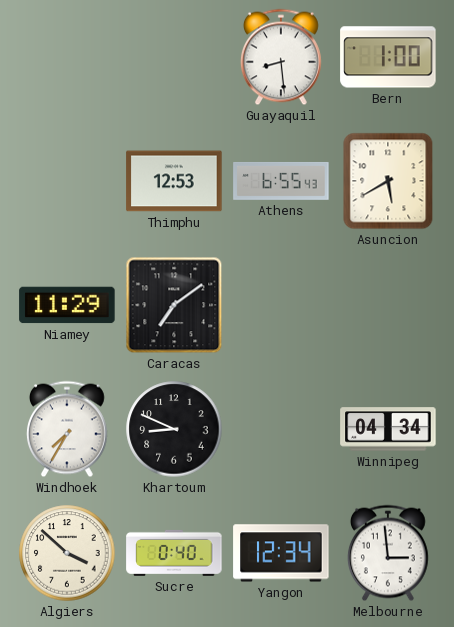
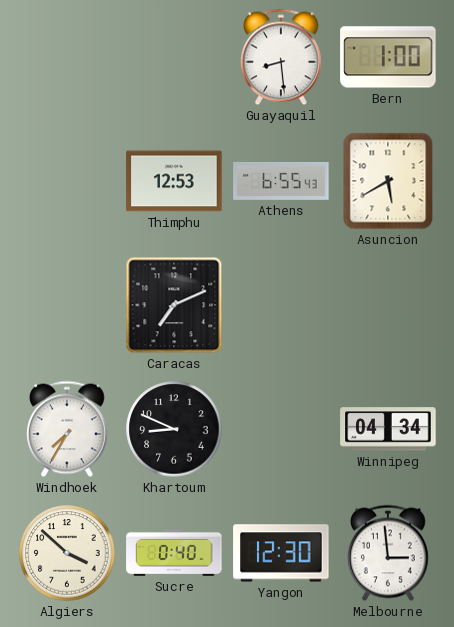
Niamey: 11:29 -> none (67, 305)
Caracas: 7:09 -> 7:11 (174, 305)
Yangon: 12:34 -> 12:30 (281, 553)
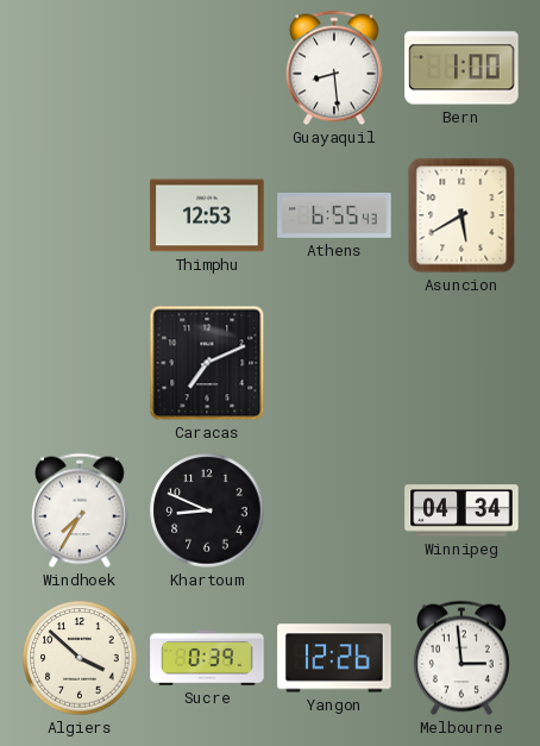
Sucre: 0:40 -> 0:39 (207, 658)
Yangon: 12:30 -> 12:26 (334, 658)
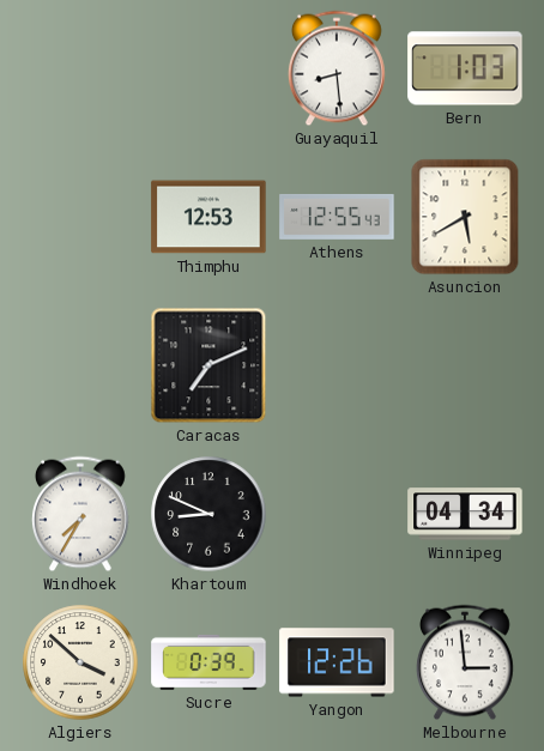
Bern: 1:00 -> 1:03 (465, 68)
Athens: 6:55 -> 12:55 (337, 217)
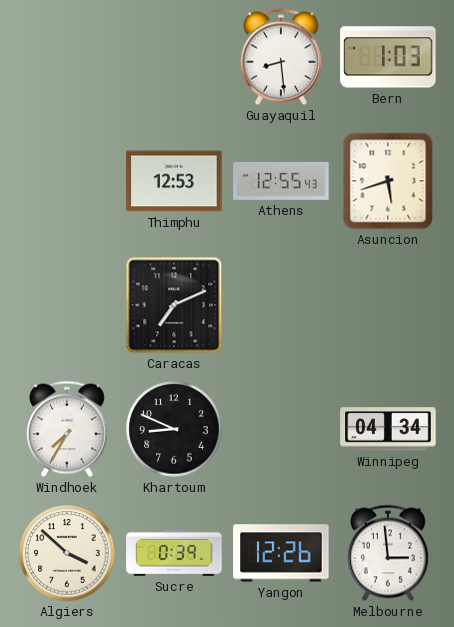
Asuncion: 5:40 -> 5:42 (388, 181)
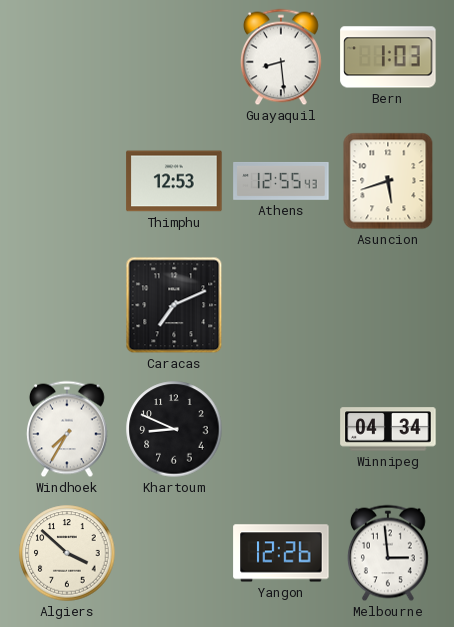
Sucre: 0:39 -> none (174, 553)
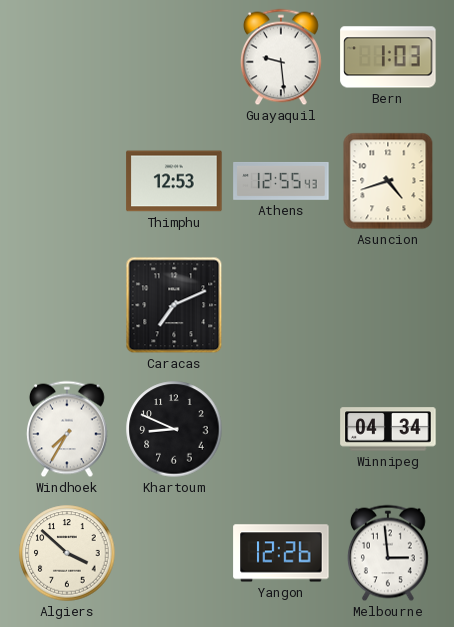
Guayaquil: 8:29 -> 9:29 (281, 57)
Asuncion: 5:42 -> 4:42 (388, 181)
